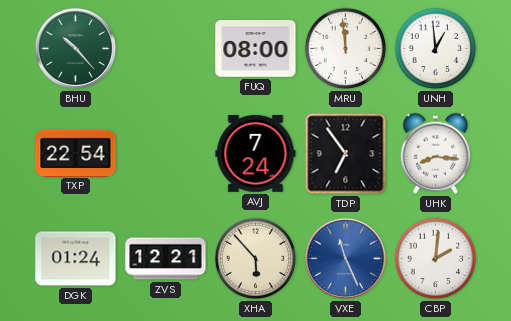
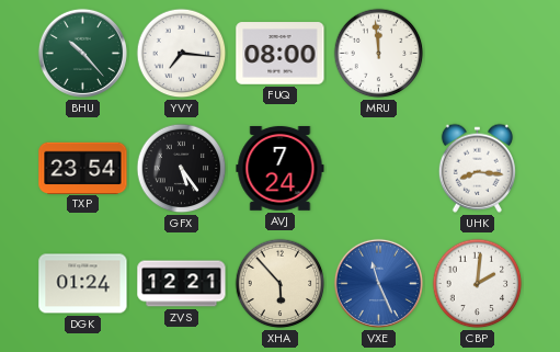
YVY: none -> 7:16 (182, 54)
UNH: 12:59 -> none (436, 49)
TXP: 22:54 -> 23:54 (83, 168)
GFX: none -> 5:24 (182, 169)
TDP: 6:54 -> none (346, 154)
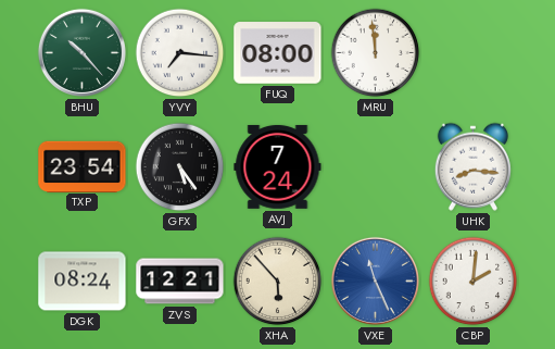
DGK: 01:24 -> 08:24 (83, 282)
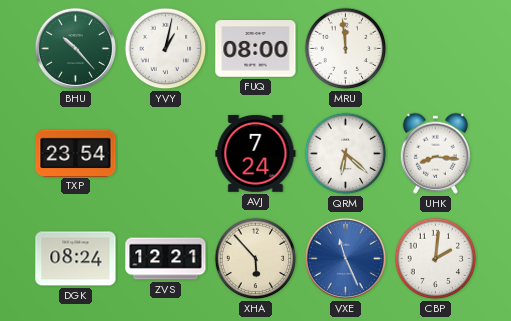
YVY: 7:16 -> 1:02 (166, 49)
GFX: 5:24 -> none (180, 167)
QRM: none -> 6:22 (346, 154)
